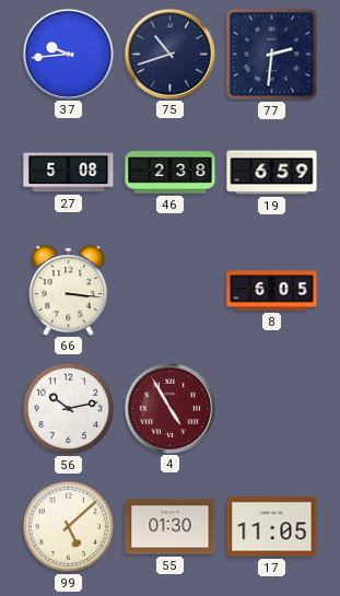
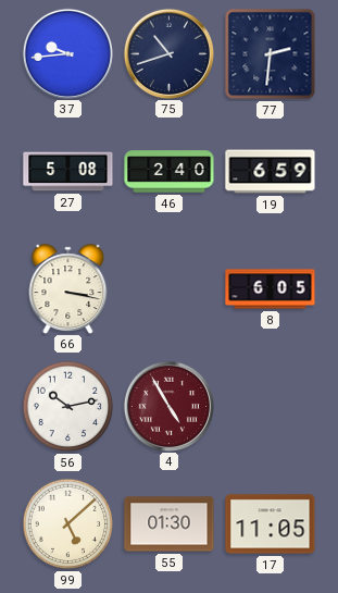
46: 2:38 -> 2:40 (170, 172)
66: 3:16 -> 3:17 (68, 288)
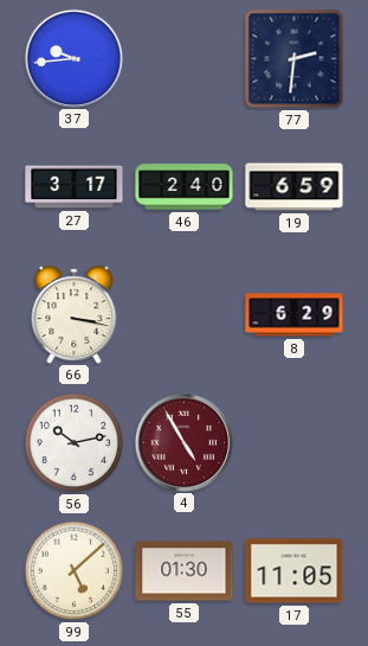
75: 10:42 -> none (168, 53)
27: 5:08 -> 3:17 (75, 187)
8: 6:05 -> 6:29 (295, 315)
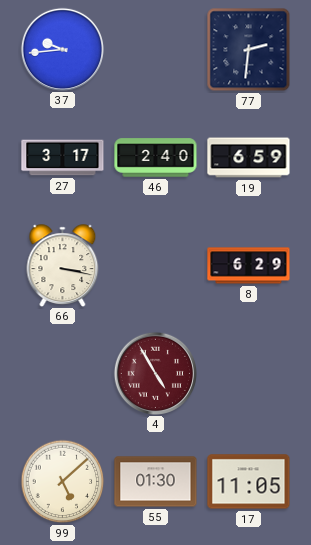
56: 10:13 -> none (75, 443)
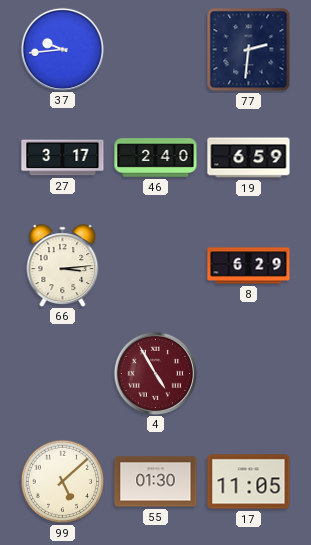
66: 3:17 -> 3:14 (63, 265)
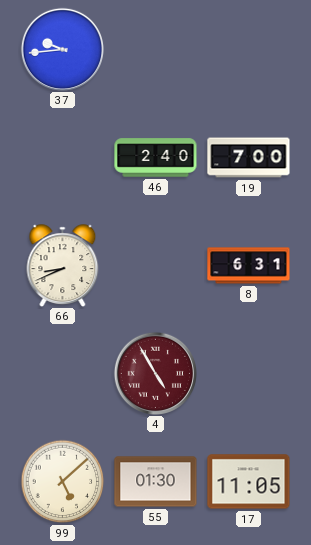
77: 2:31 -> none (249, 50)
27: 3:17 -> none (63, 158)
19: 6:59 -> 7:00 (249, 158)
66: 3:14 -> 8:41 (63, 265)
8: 6:29 -> 6:31 (249, 266)
